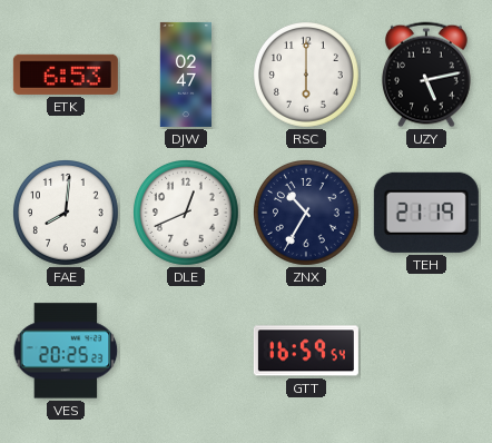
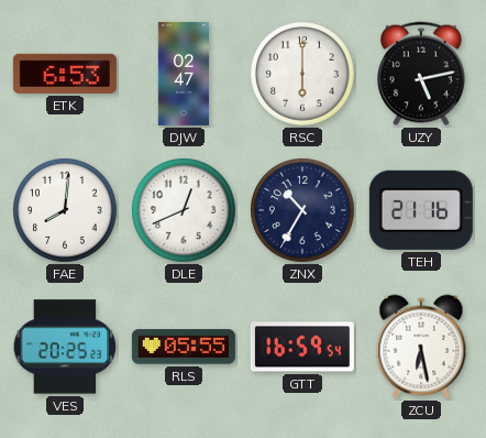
TEH: 21:19 -> 21:16 (421, 210)
RLS: none -> 05:55 (184, 347)
ZCU: none -> 6:28 (421, 347)
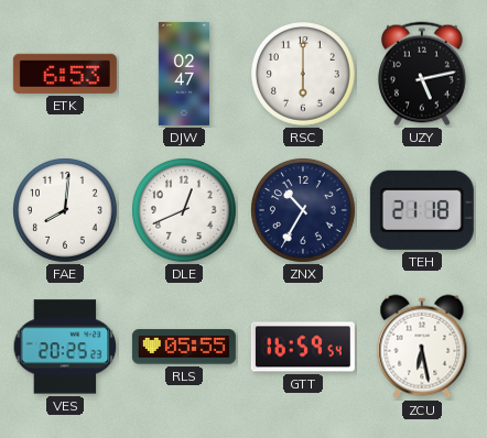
TEH: 21:16 -> 21:18 (422, 210)
